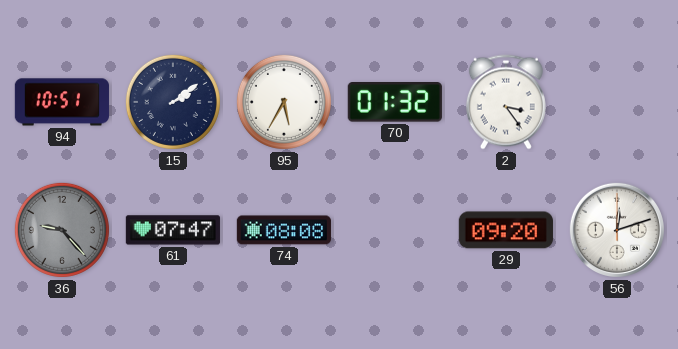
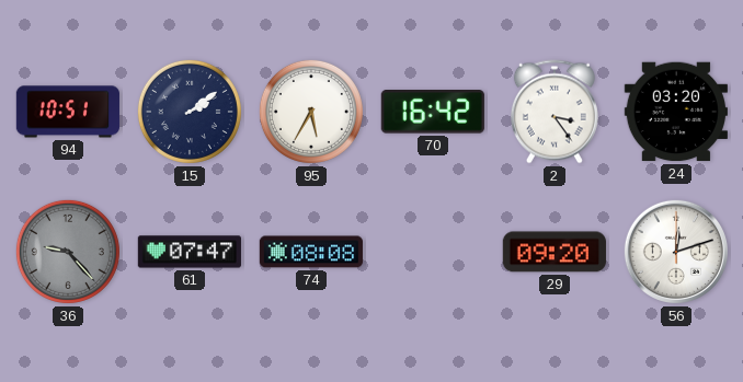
70: 01:32 -> 16:42 (433, 112)
24: none -> 03:20 (676, 112)
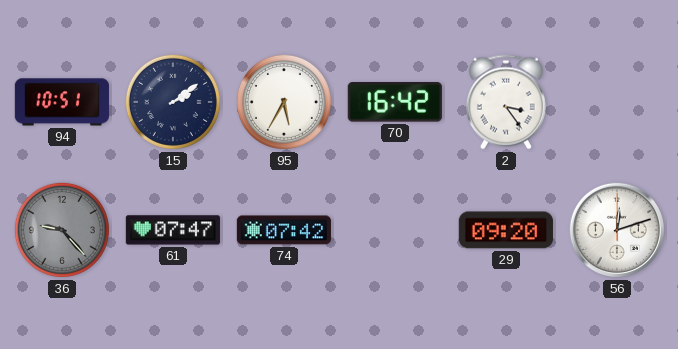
24: 03:20 -> none (676, 112)
74: 08:08 -> 07:42 (284, 230)
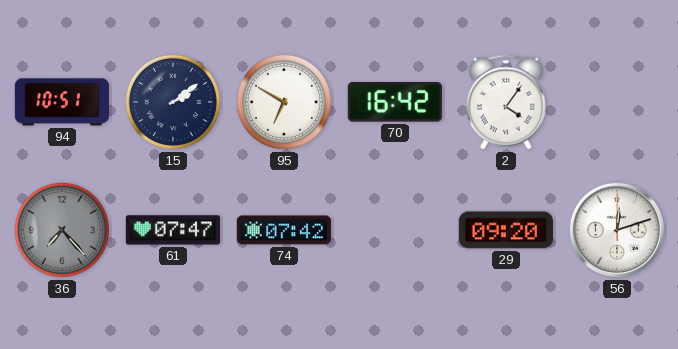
95: 5:35 -> 6:50 (284, 102)
2: 3:24 -> 4:06 (506, 102)
36: 9:23 -> 7:23 (62, 230)
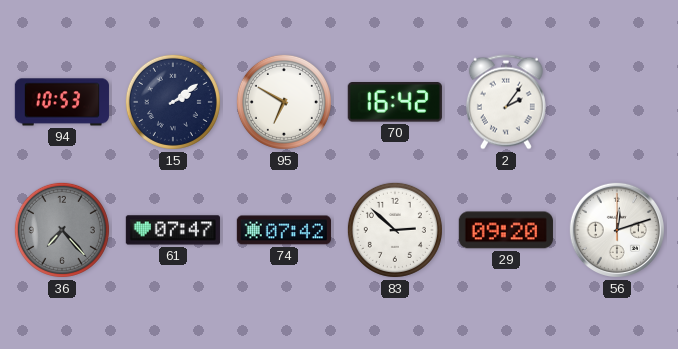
94: 10:51 -> 10:53 (62, 102)
2: 4:06 -> 2:06 (506, 102)
83: none -> 2:52 (395, 230)
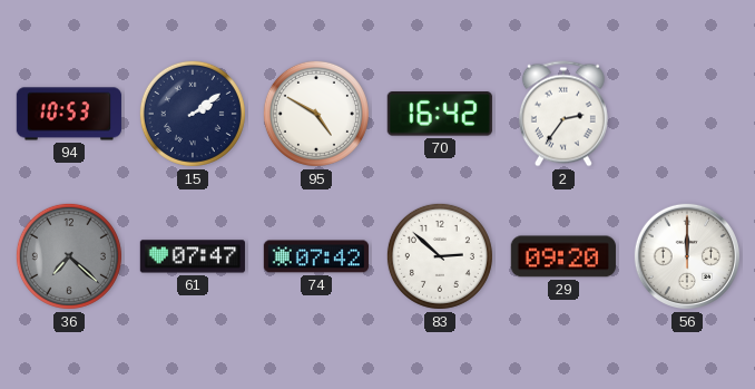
95: 6:50 -> 4:50 (316, 114)
2: 2:06 -> 2:36 (563, 114)
36: 7:23 -> 7:22 (69, 256)
56: 12:12 -> 12:00 (687, 256)
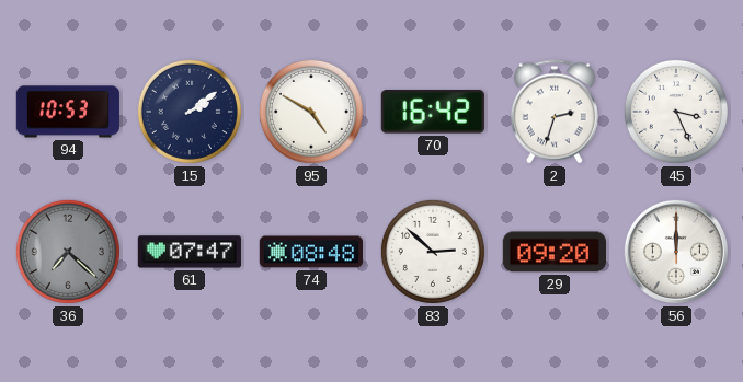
2: 2:36 -> 2:33 (555, 112)
45: none -> 3:26 (676, 112)
74: 07:42 -> 08:48 (311, 252)
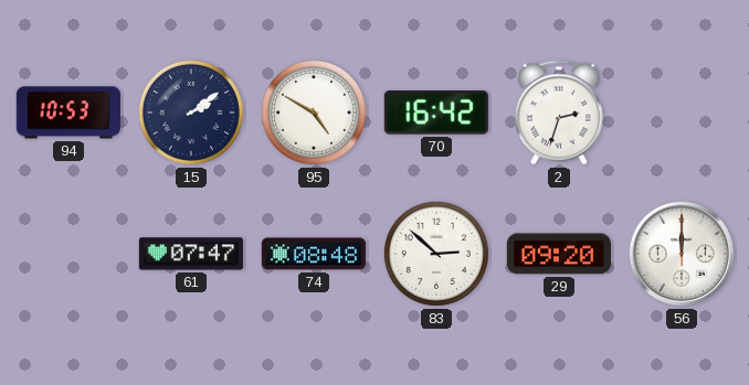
45: 3:26 -> none (676, 112)
36: 7:22 -> none (68, 252)
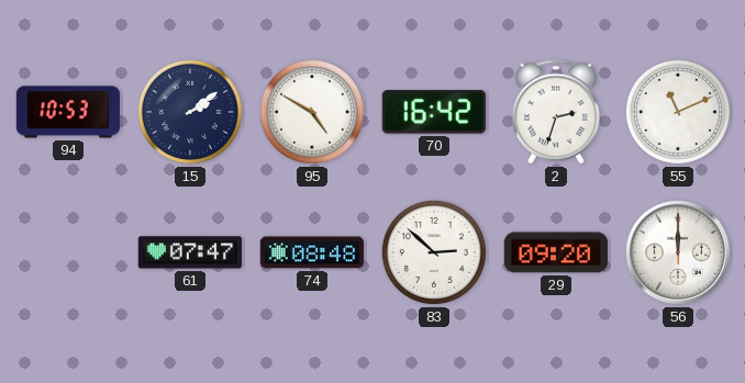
55: none -> 11:11 (678, 112)
